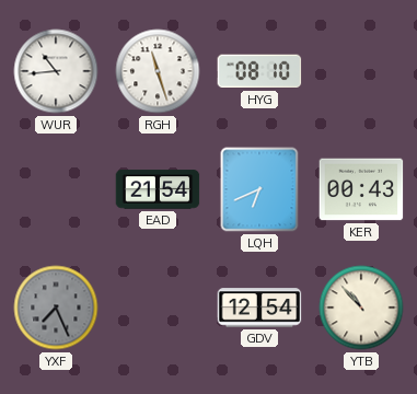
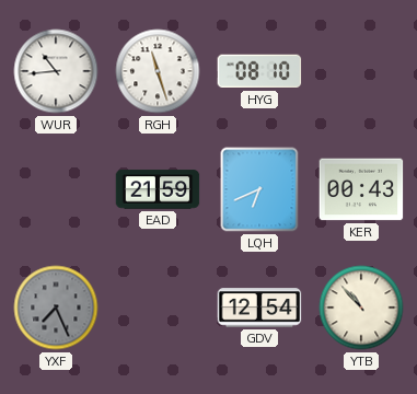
EAD: 21:54 -> 21:59 (158, 189)
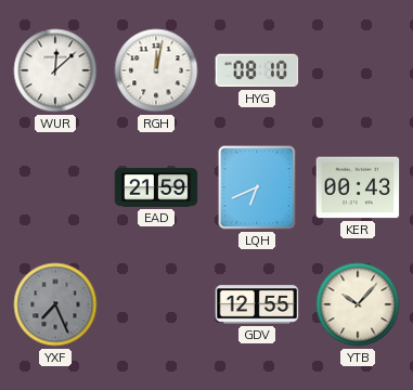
WUR: 10:44 -> 12:08 (55, 70)
RGH: 11:27 -> 12:02 (156, 70)
GDV: 12:54 -> 12:55 (257, 304)
YTB: 10:53 -> 10:07 (358, 304)
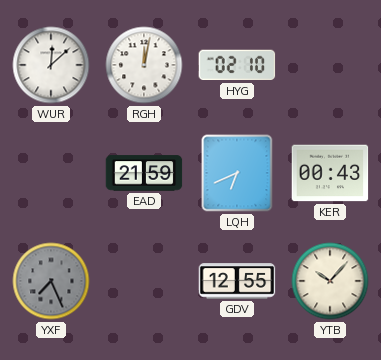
HYG: 08:10 -> 02:10 (237, 65)
